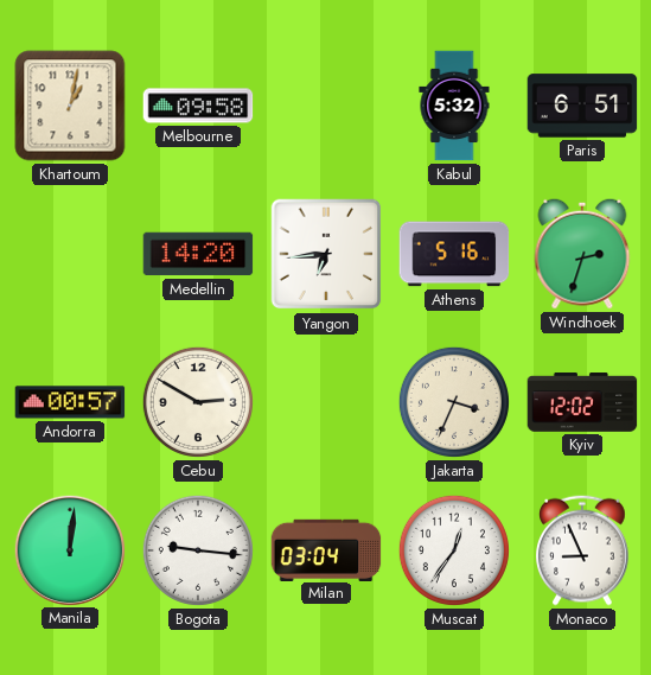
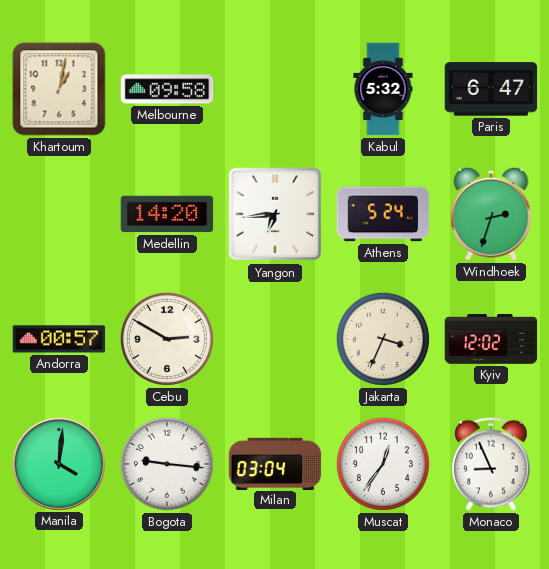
Paris: 6:51 -> 6:47 (491, 89)
Athens: 5:16 -> 5:24 (383, 214)
Manila: 12:01 -> 4:01 (58, 463)
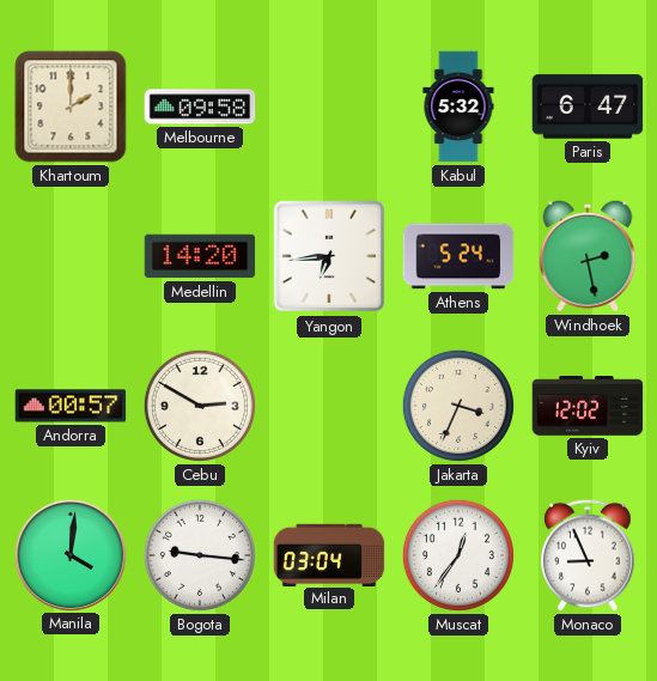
Khartoum: 1:02 -> 2:00 (71, 107)
Windhoek: 2:33 -> 2:28 (588, 256)
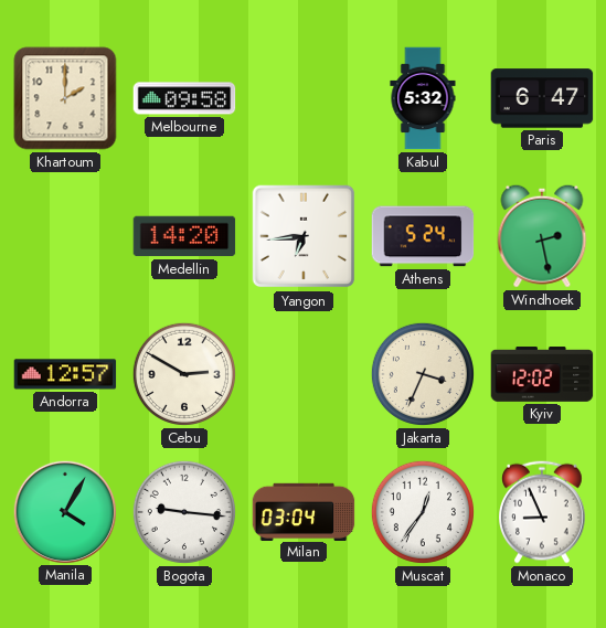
Andorra: 00:57 -> 12:57 (65, 374)
Manila: 4:01 -> 4:05 (64, 511)
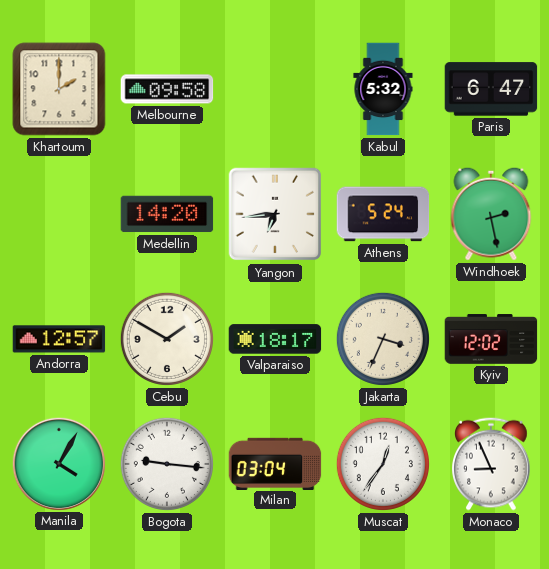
Cebu: 2:50 -> 1:50 (167, 339)
Valparaiso: none -> 18:17 (275, 339)
